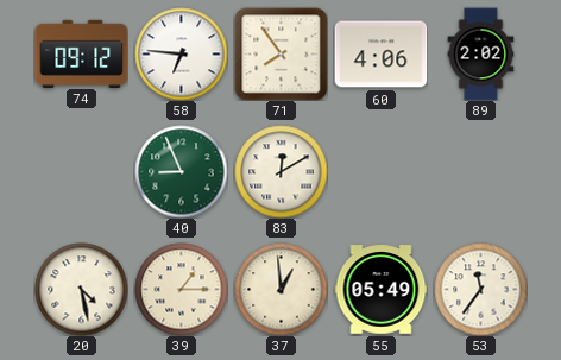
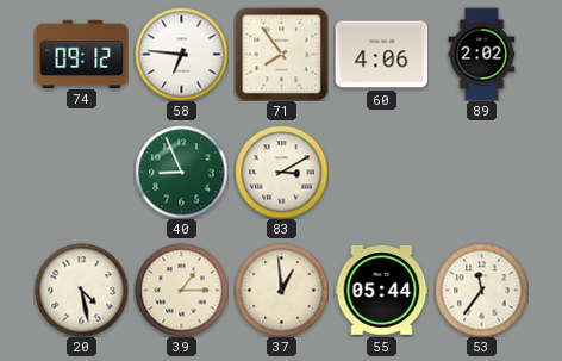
83: 12:10 -> 3:10 (281, 172)
55: 05:49 -> 05:44 (381, 291)
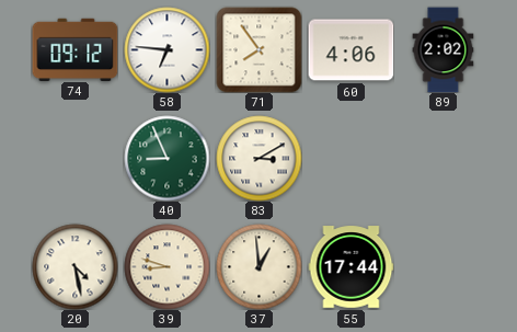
39: 1:15 -> 8:48 (166, 266)
55: 05:44 -> 17:44 (351, 267)
53: 11:36 -> none (481, 290)
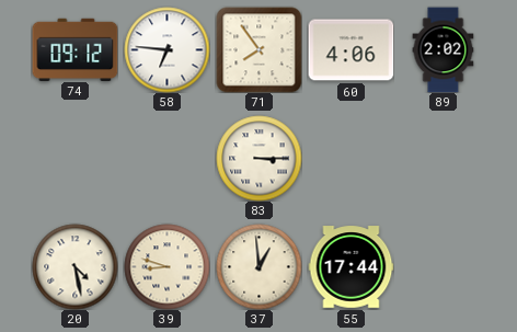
40: 8:56 -> none (166, 158)
83: 3:10 -> 3:15 (258, 158)
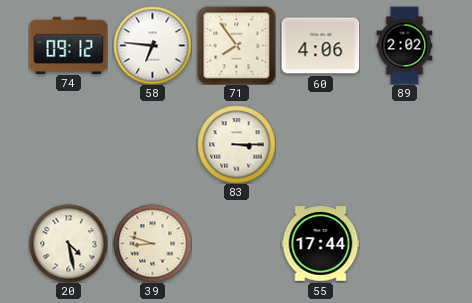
37: 12:59 -> none (258, 266)
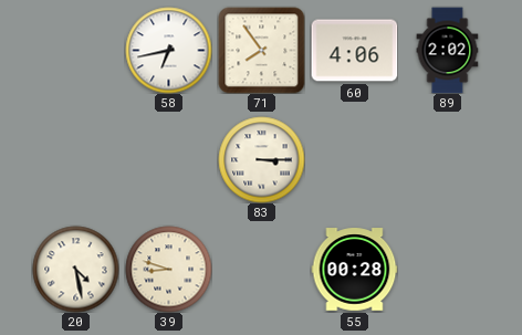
74: 09:12 -> none (68, 45)
58: 6:46 -> 6:43 (168, 50)
55: 17:44 -> 00:28 (354, 270)
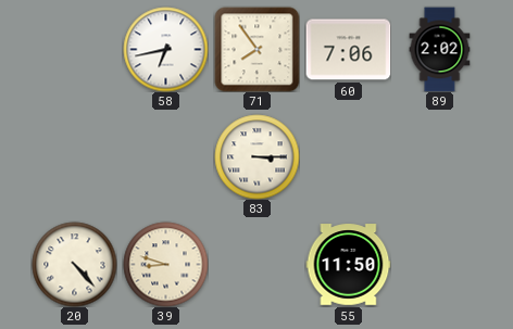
60: 4:06 -> 7:06 (348, 50)
20: 4:28 -> 4:23 (74, 264)
55: 00:28 -> 11:50 (348, 265)
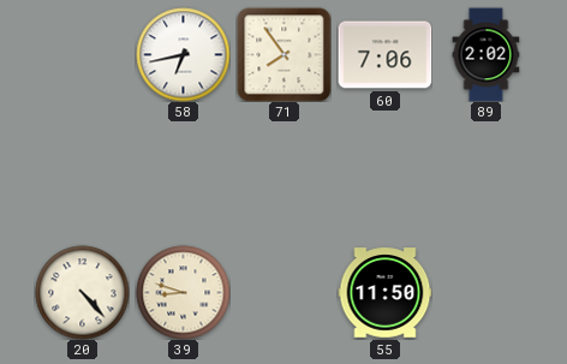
83: 3:15 -> none (256, 156)
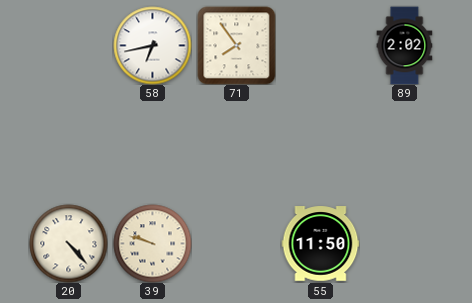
60: 7:06 -> none (384, 55)
39: 8:48 -> 9:48 (152, 243)
